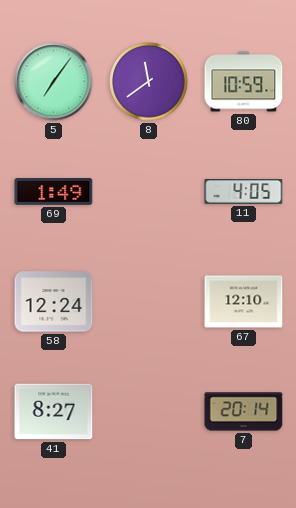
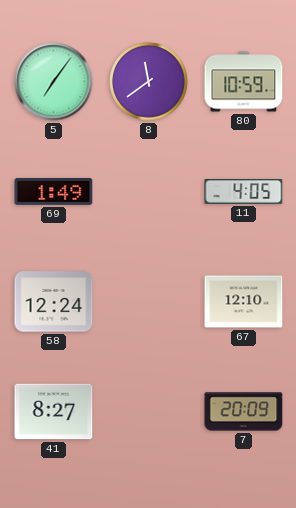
7: 20:14 -> 20:09 (244, 412)
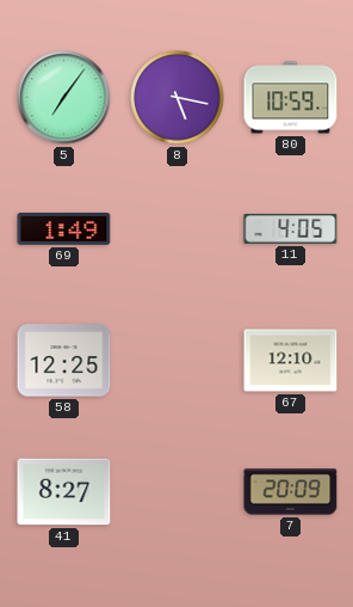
8: 11:39 -> 5:17 (178, 98)
58: 12:24 -> 12:25 (64, 361)
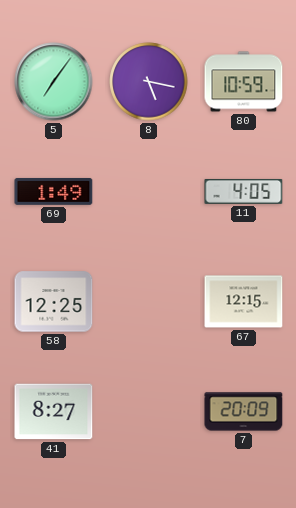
67: 12:10 -> 12:15 (244, 302)
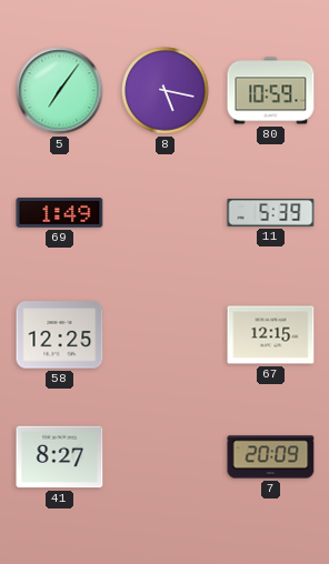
11: 4:05 -> 5:39 (271, 212)
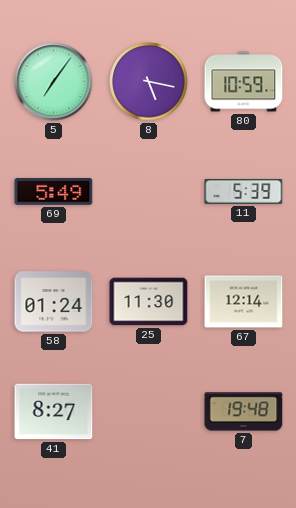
69: 1:49 -> 5:49 (54, 192)
58: 12:25 -> 01:24 (54, 302)
25: none -> 11:30 (149, 302)
67: 12:15 -> 12:14 (244, 302)
7: 20:09 -> 19:48 (244, 412)
